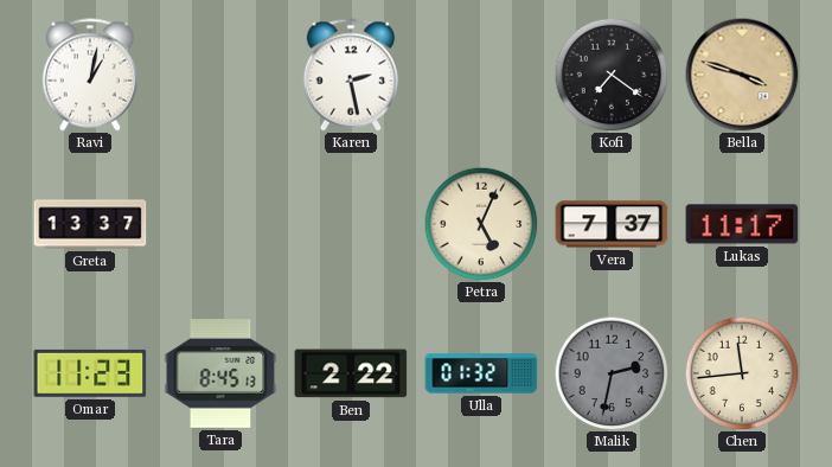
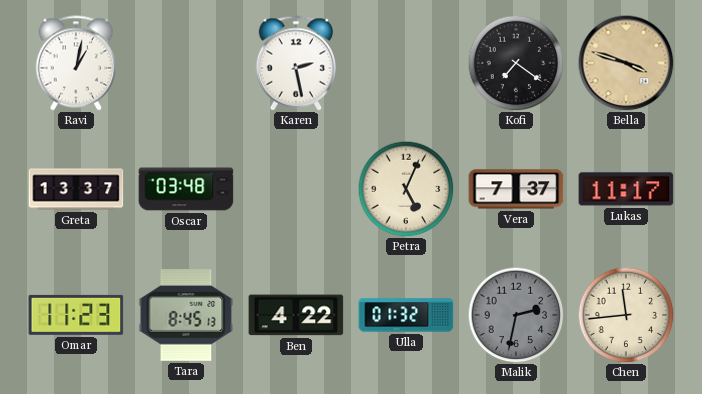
Oscar: none -> 03:48 (186, 189)
Ben: 2:22 -> 4:22 (296, 315)
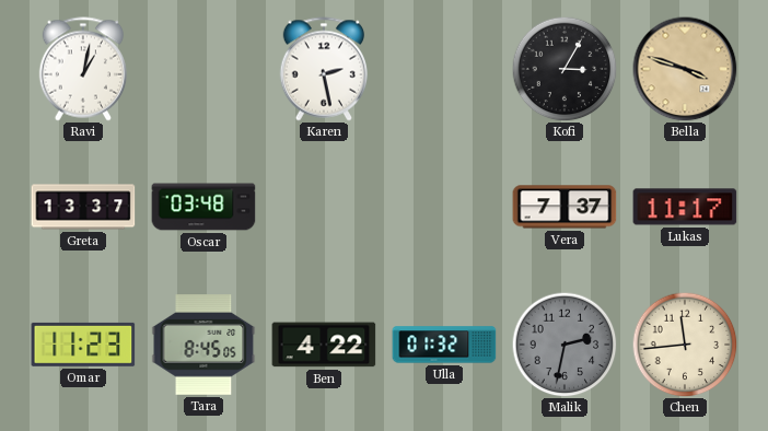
Kofi: 7:21 -> 3:05 (565, 69)
Petra: 5:04 -> none (406, 189)
Tara: 8:45:13 -> 8:45:05 (203, 345)
